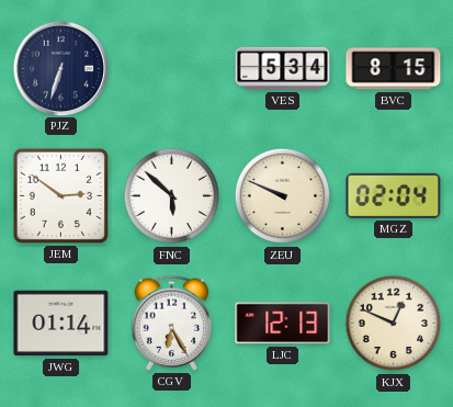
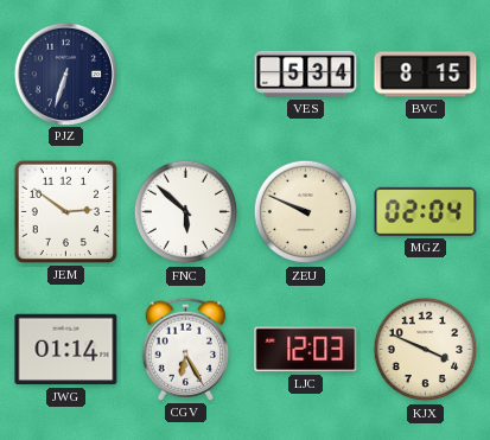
LJC: 12:13 -> 12:03 (306, 350)
KJX: 12:49 -> 3:49 (426, 350)
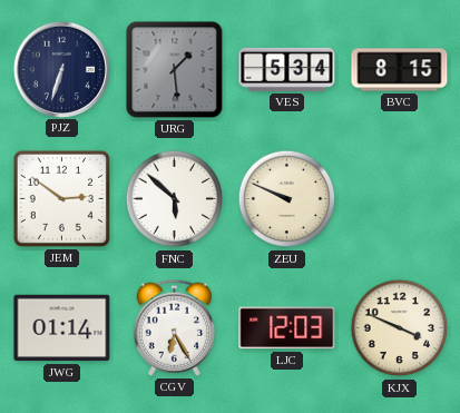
URG: none -> 1:29 (175, 70)
MGZ: 02:04 -> none (426, 211)
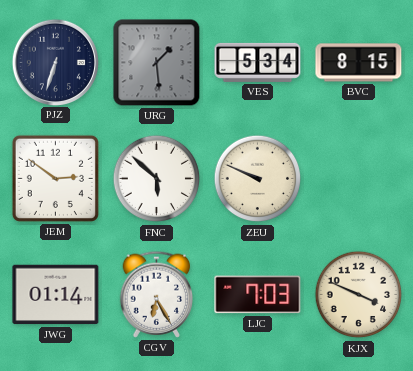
LJC: 12:03 -> 7:03 (258, 295)
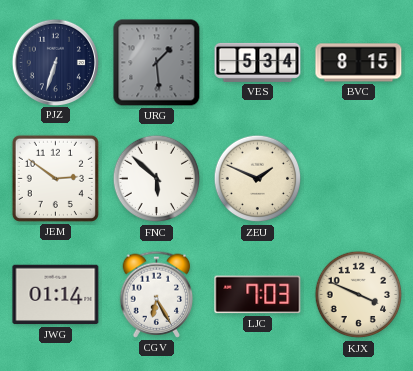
ZEU: 9:49 -> 1:49 (258, 179)
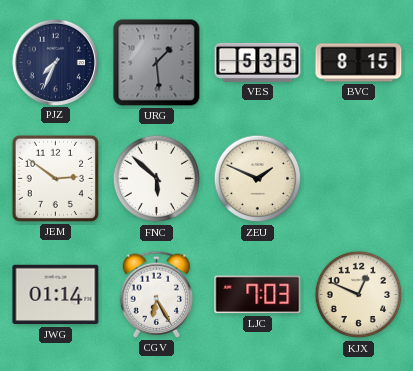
PJZ: 6:33 -> 7:34 (55, 62)
VES: 5:34 -> 5:35 (258, 62)
KJX: 3:49 -> 12:49 (359, 295)
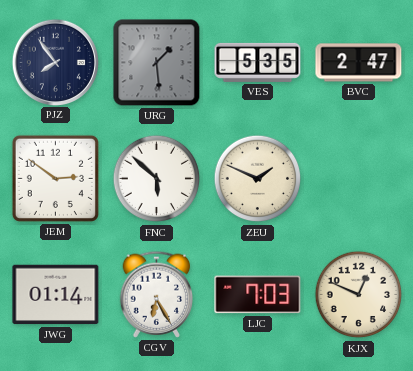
PJZ: 7:34 -> 7:54 (55, 62)
BVC: 8:15 -> 2:47 (359, 63)
